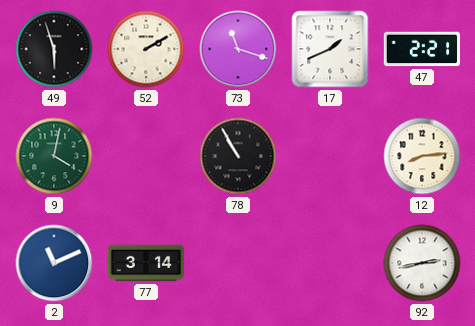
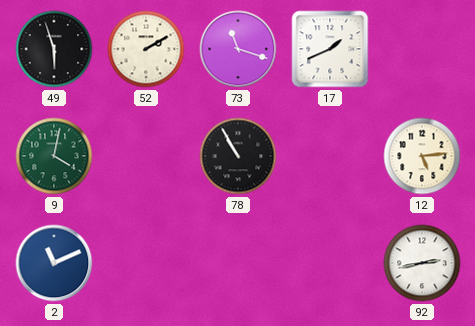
47: 2:21 -> none (422, 49)
12: 8:14 -> 5:14 (422, 156)
77: 3:14 -> none (146, 263)
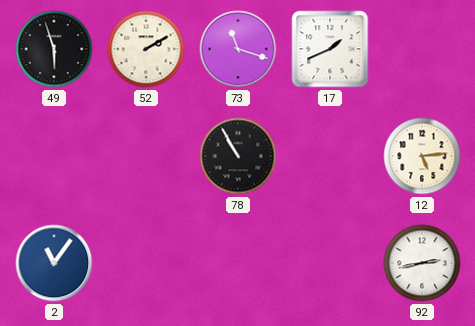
9: 4:02 -> none (54, 156)
2: 11:11 -> 11:06 (54, 263)
